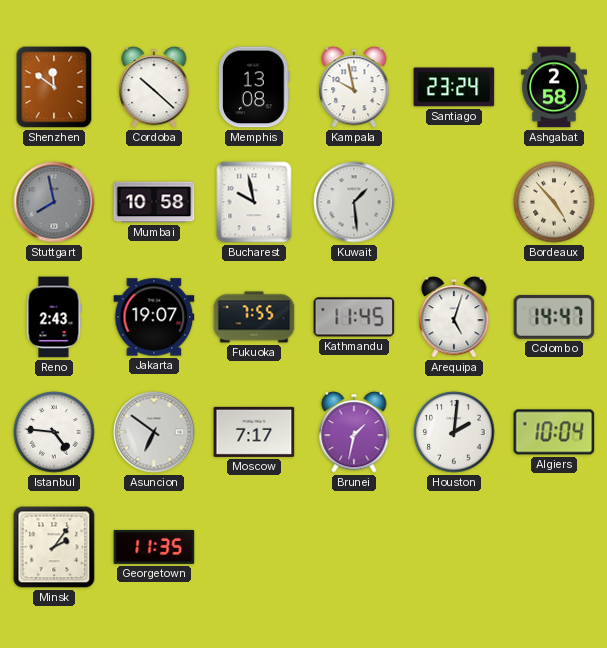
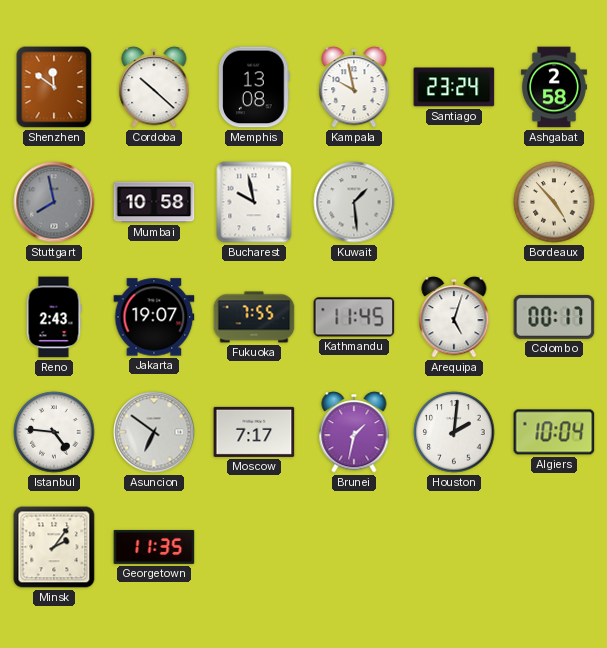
Colombo: 14:47 -> 00:17 (554, 317)
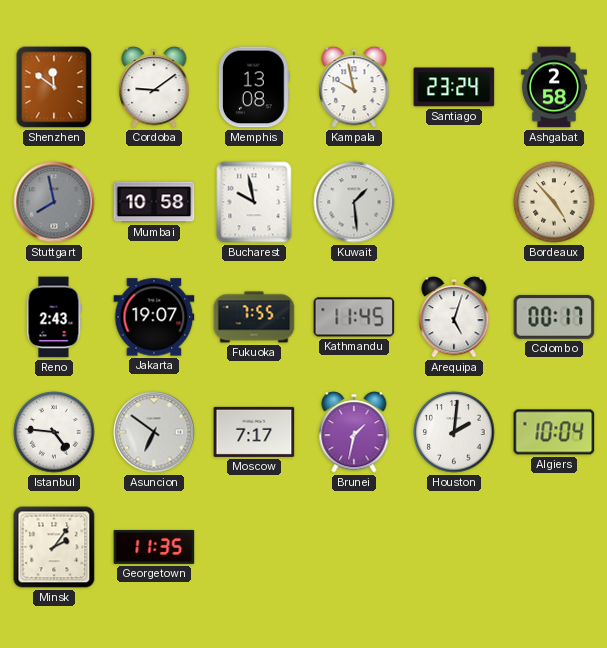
Cordoba: 10:22 -> 9:09 (154, 87)
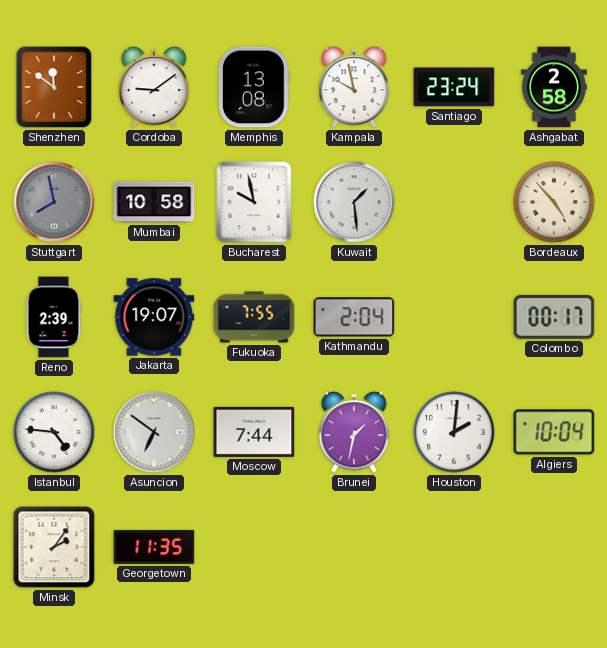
Reno: 2:43 -> 2:39 (54, 317)
Kathmandu: 11:45 -> 2:04 (354, 317)
Arequipa: 5:03 -> none (454, 317)
Moscow: 7:17 -> 7:44 (254, 432)
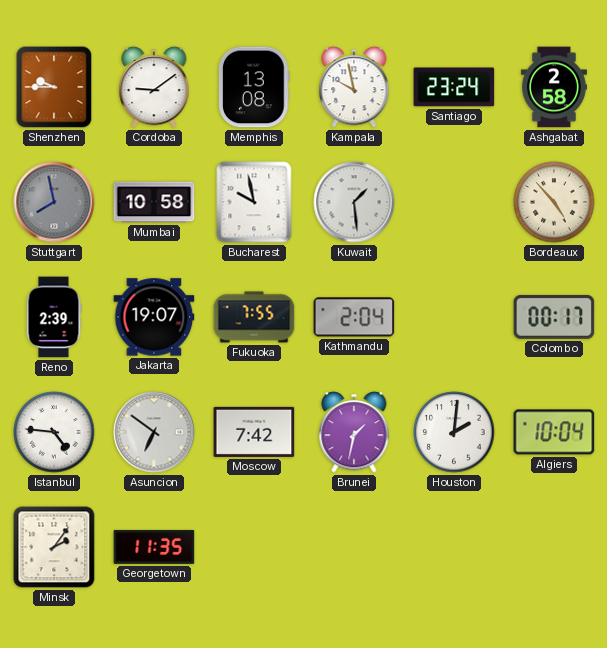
Shenzhen: 11:51 -> 9:45 (54, 87)
Moscow: 7:44 -> 7:42 (254, 432)
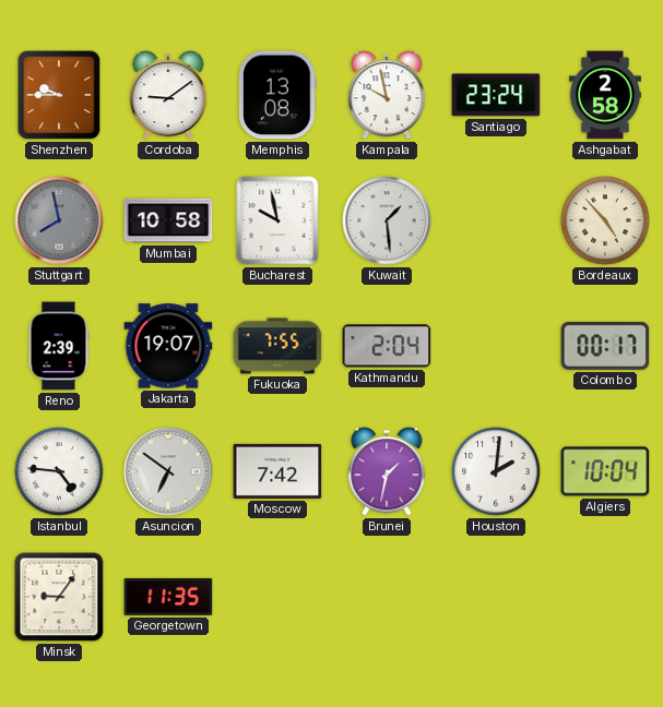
Minsk: 2:06 -> 9:06 (59, 597)
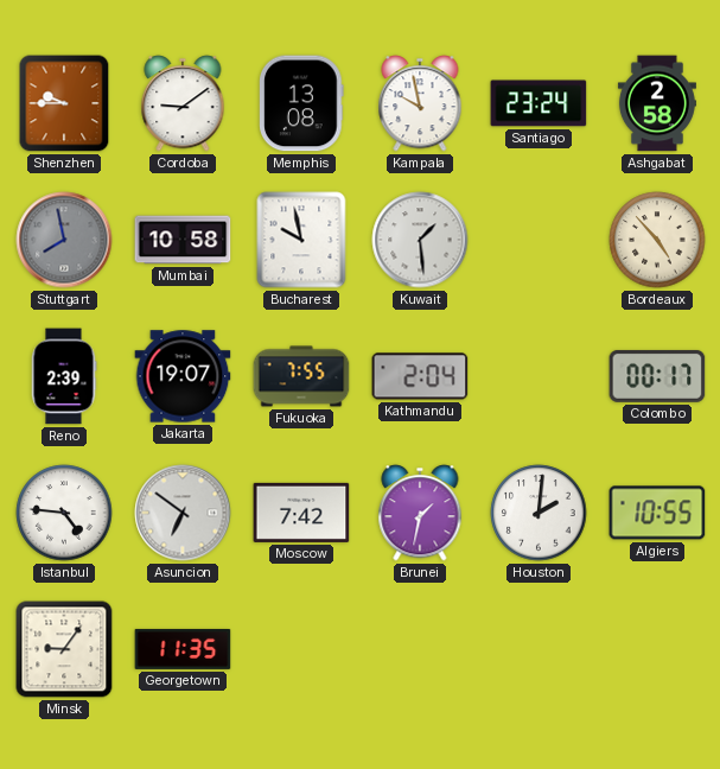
Algiers: 10:04 -> 10:55 (657, 513)
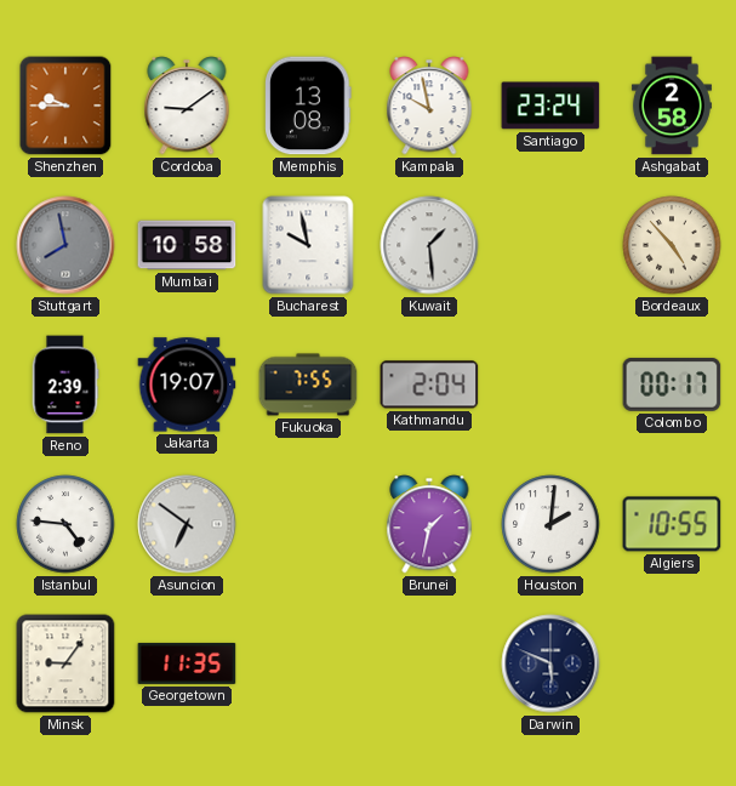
Moscow: 7:42 -> none (301, 513)
Darwin: none -> 5:49 (550, 663)
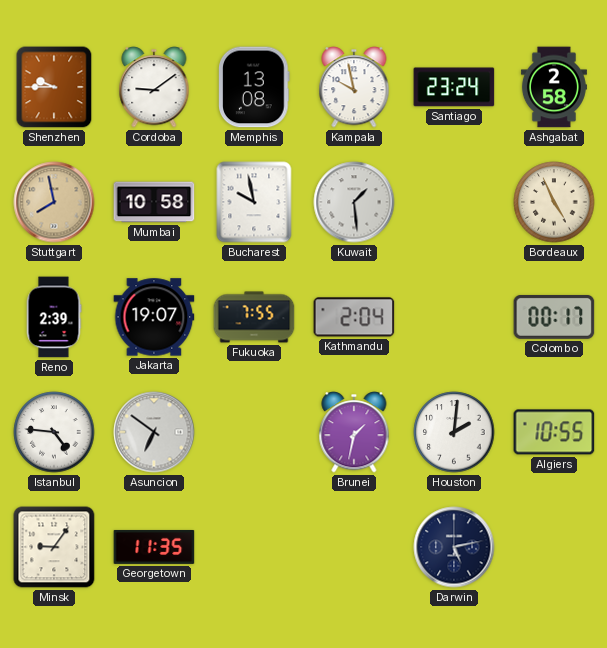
Stuttgart dial: grey -> champagne (54, 202)
Bordeaux: 4:53 -> 4:56 (554, 202)
Darwin: 5:49 -> 5:13 (454, 547)
